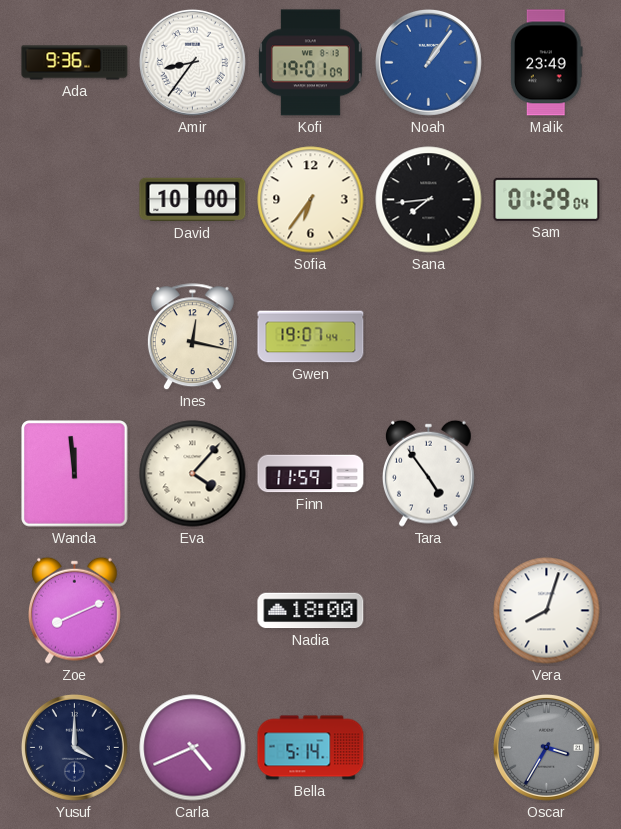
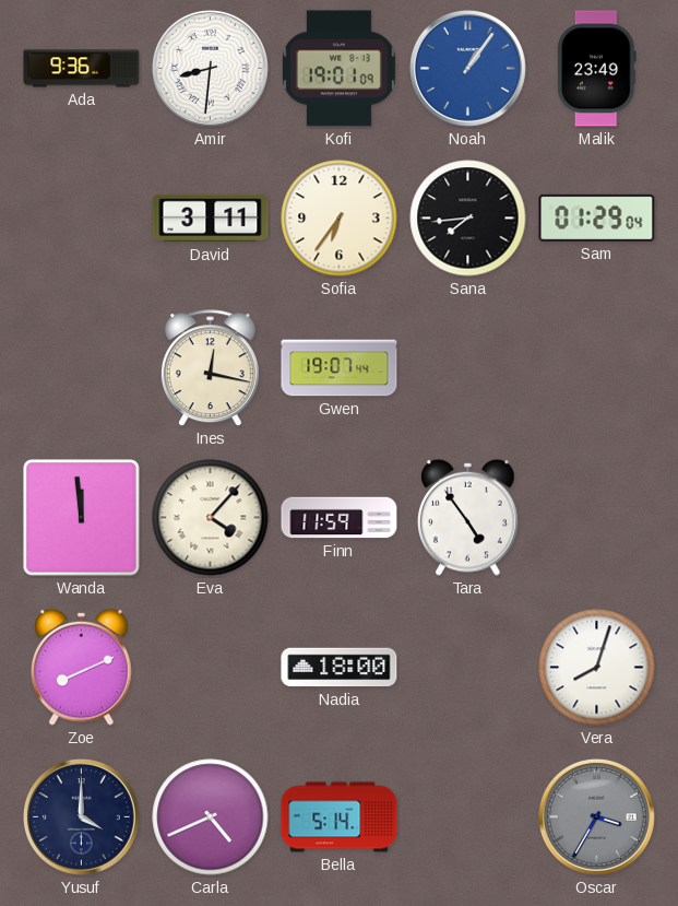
Amir: 8:36 -> 8:31 (210, 68)
David: 10:00 -> 3:11 (211, 219)
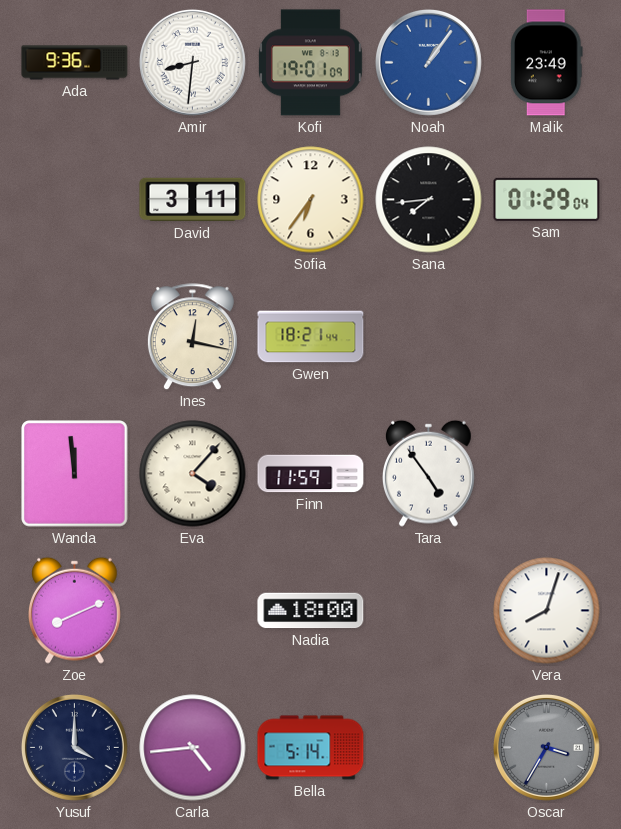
Gwen: 19:07 -> 18:21 (311, 337)
Carla: 4:41 -> 4:44 (193, 748)
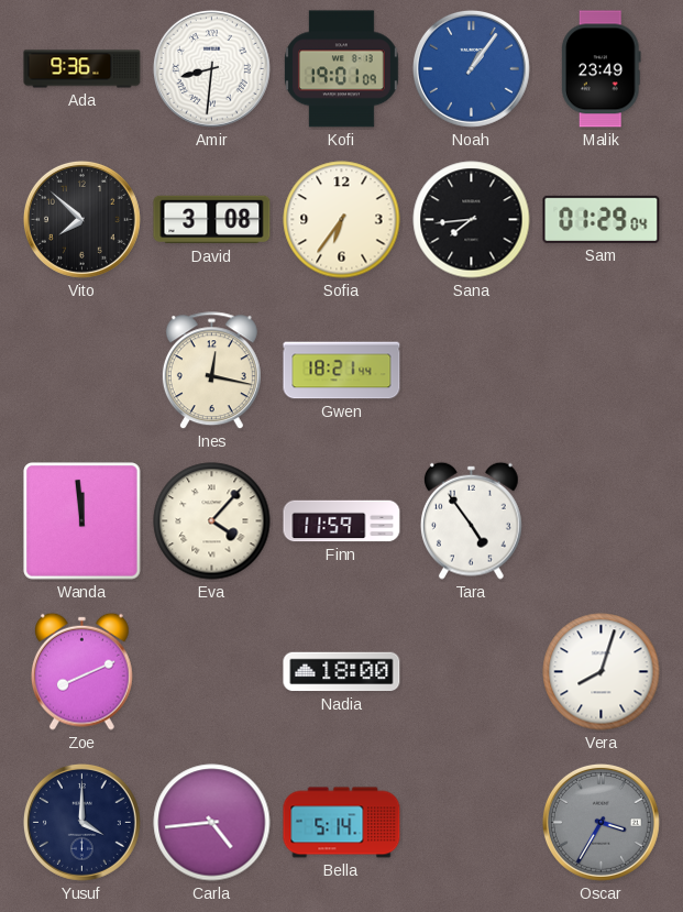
Vito: none -> 7:52 (81, 219)
David: 3:11 -> 3:08 (212, 220)
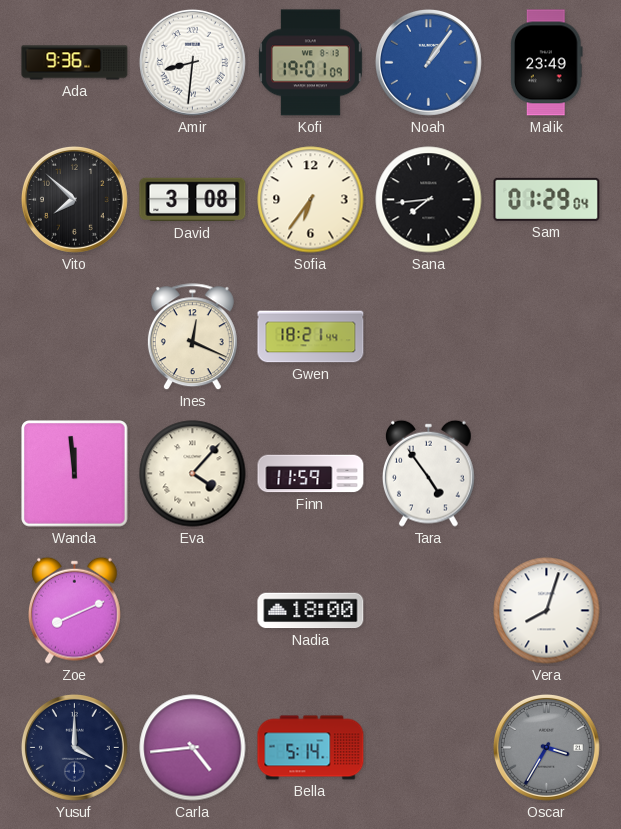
Ines: 12:17 -> 12:19 (192, 337)
